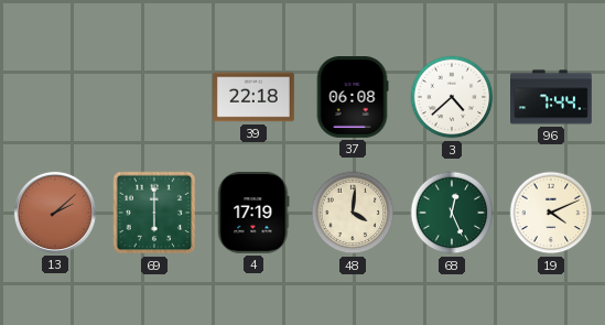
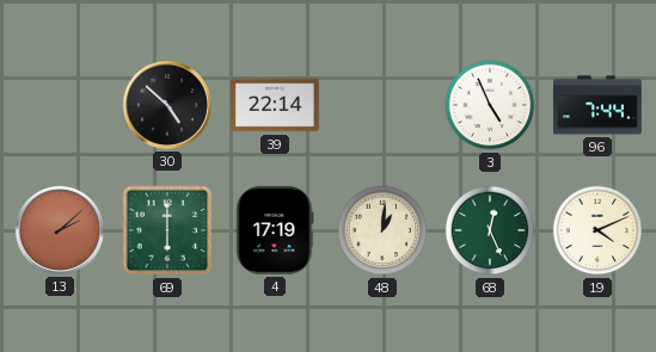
30: none -> 4:52 (167, 105)
39: 22:18 -> 22:14 (276, 105)
37: 06:08 -> none (353, 98)
3: 4:38 -> 4:56 (490, 105)
48: 4:01 -> 1:01 (382, 230)
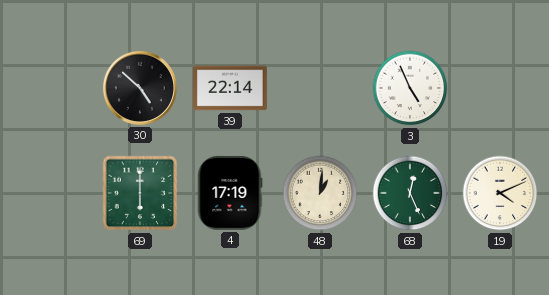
96: 7:44 -> none (599, 105)
13: 2:08 -> none (60, 230)
